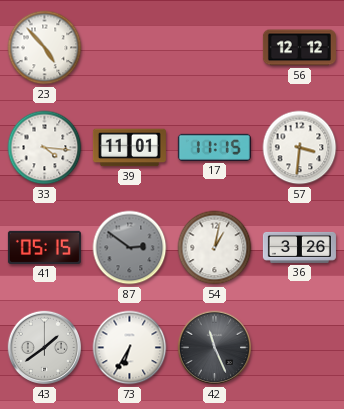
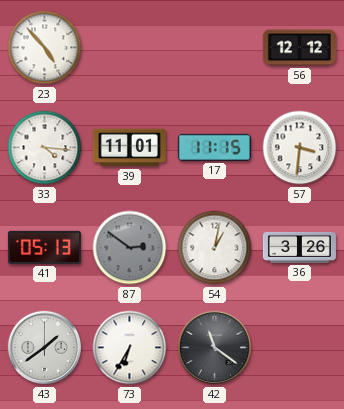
41: 05:15 -> 05:13 (44, 247)
42: 11:26 -> 11:21 (215, 348)
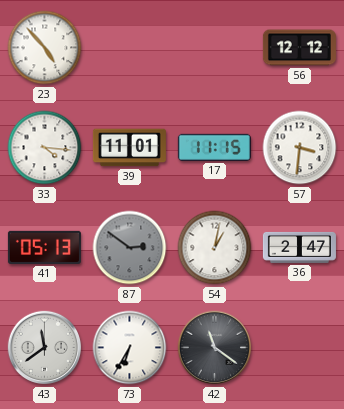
36: 3:26 -> 2:47 (299, 247)
43: 1:39 -> 11:39 (45, 348)
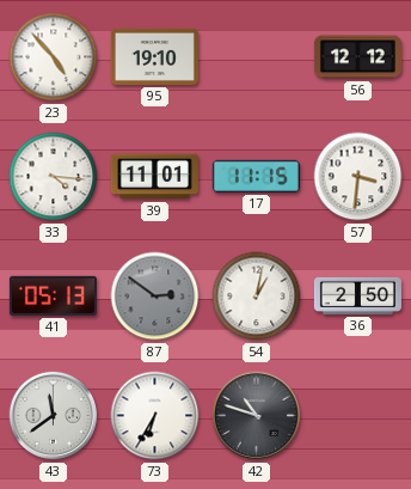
95: none -> 19:10 (154, 56)
36: 2:47 -> 2:50 (357, 295)
42: 11:21 -> 10:48 (257, 416)
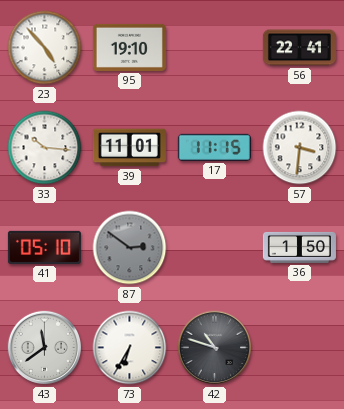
56: 12:12 -> 22:41 (299, 48)
33: 4:16 -> 10:16 (45, 148)
41: 05:13 -> 05:10 (44, 247)
54: 1:02 -> none (257, 297)
36: 2:50 -> 1:50 (299, 247)
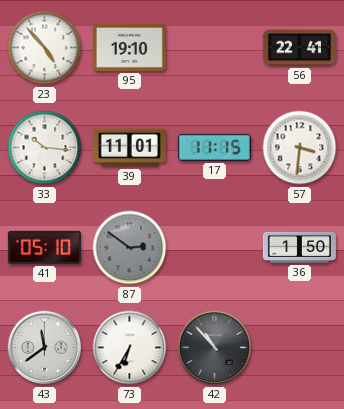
42: 10:48 -> 10:53 (215, 348)
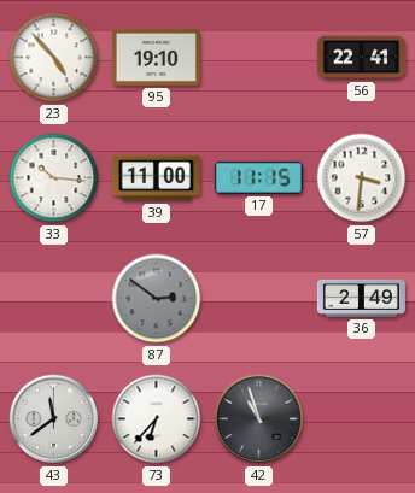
39: 11:01 -> 11:00 (156, 178)
41: 05:10 -> none (44, 247)
36: 1:50 -> 2:49 (361, 298)
73: 6:35 -> 6:37 (157, 419)
42: 10:53 -> 10:57 (259, 419)
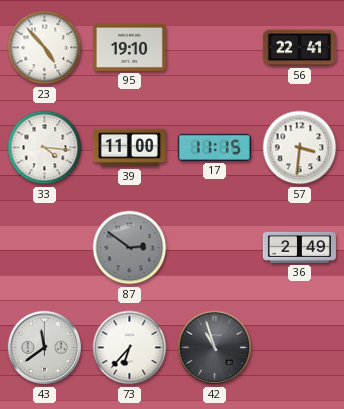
33: 10:16 -> 4:16 (45, 148)
